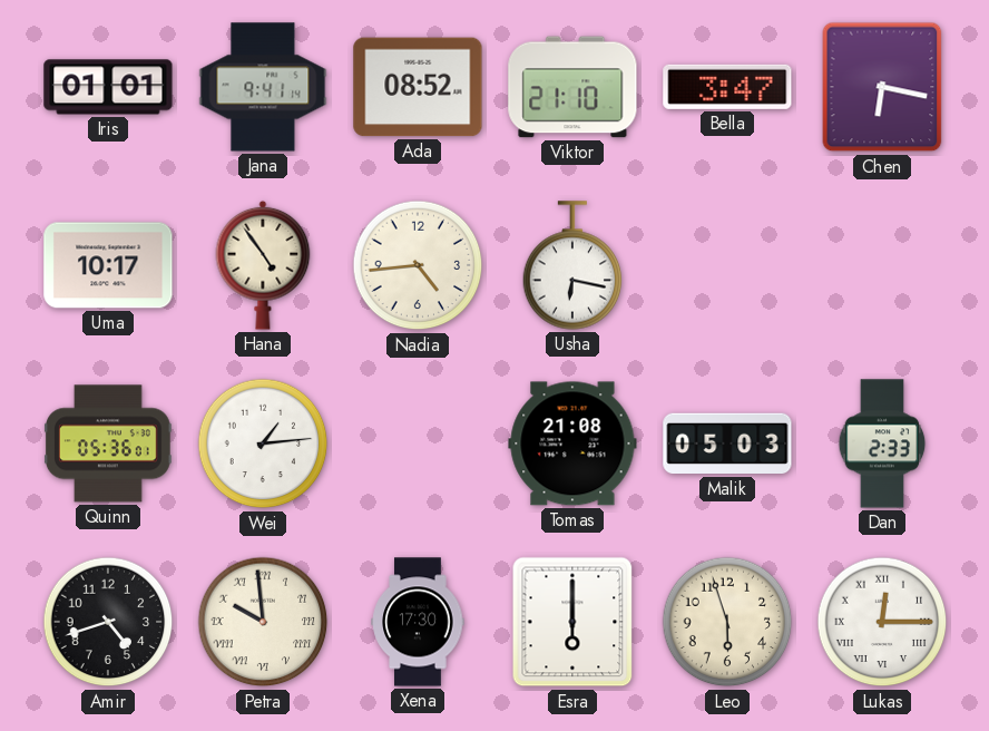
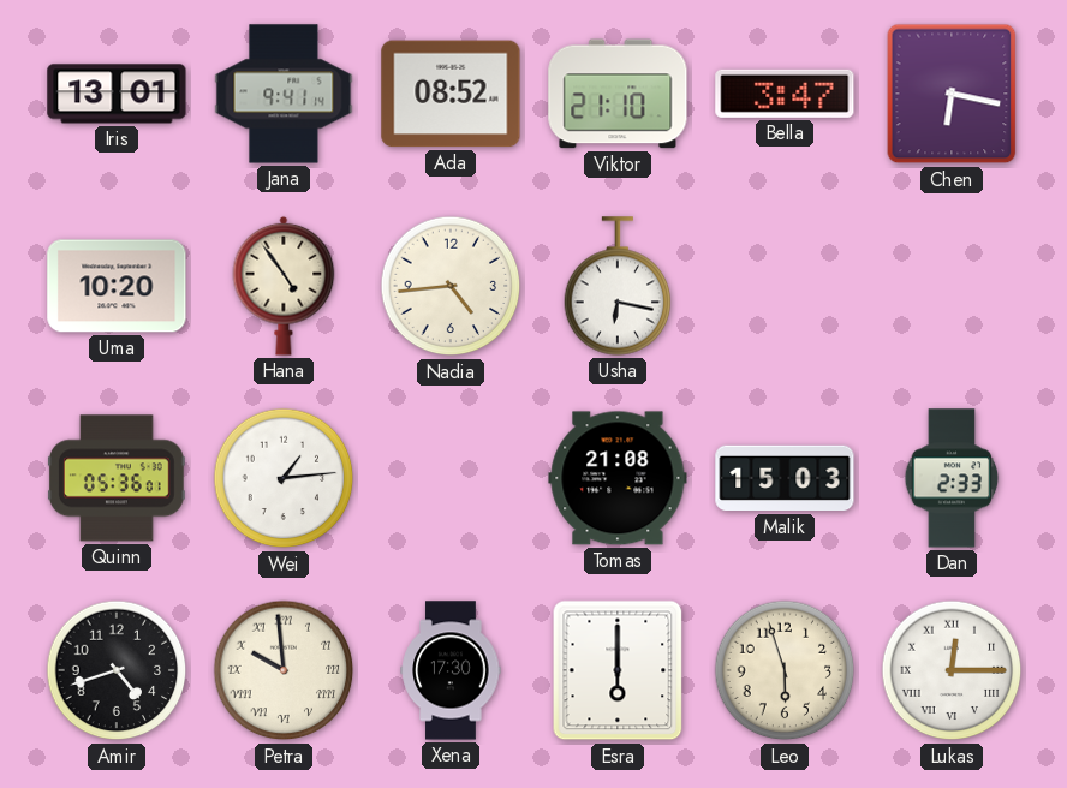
Iris: 01:01 -> 13:01 (117, 94)
Uma: 10:17 -> 10:20 (117, 286)
Malik: 05:03 -> 15:03 (785, 478)
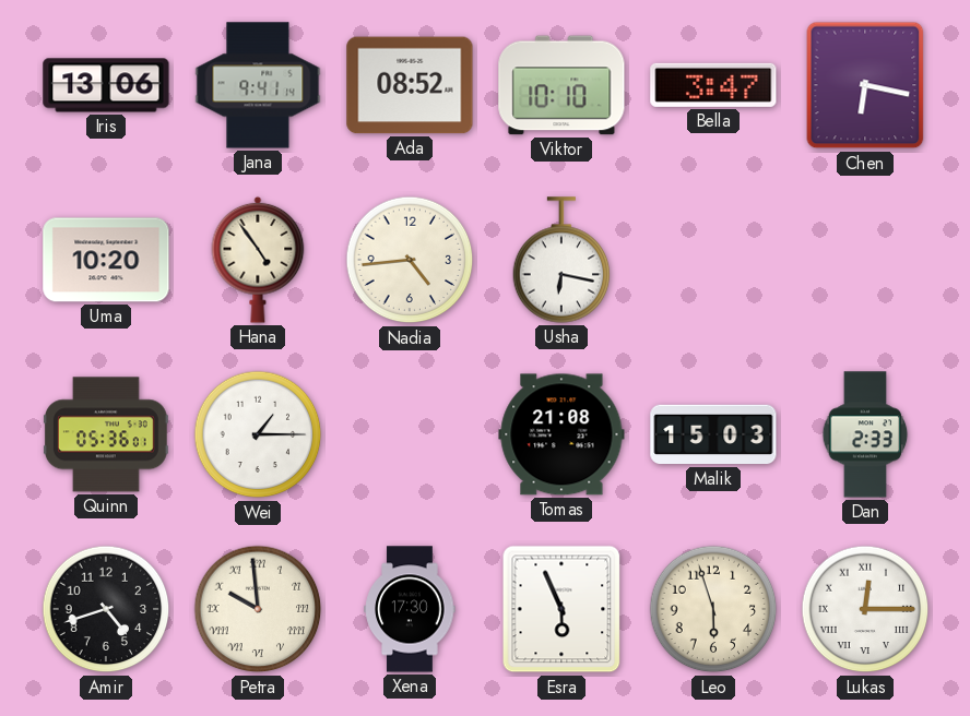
Iris: 13:01 -> 13:06 (106, 85)
Viktor: 21:10 -> 10:10 (561, 85)
Wei: 1:14 -> 1:15 (258, 434)
Esra: 6:00 -> 5:56 (561, 609)
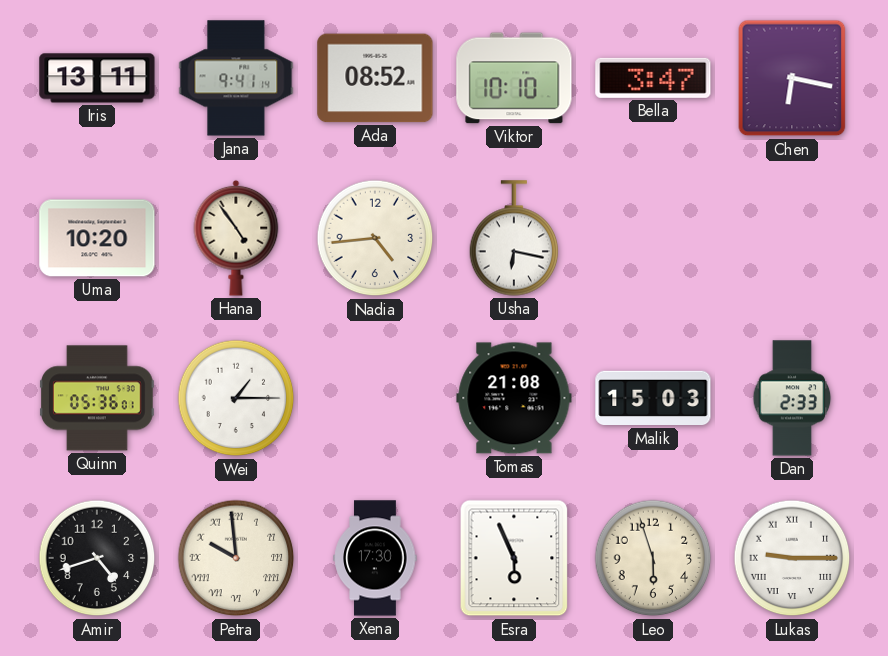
Iris: 13:06 -> 13:11 (97, 78)
Lukas: 12:15 -> 9:15 (792, 558)
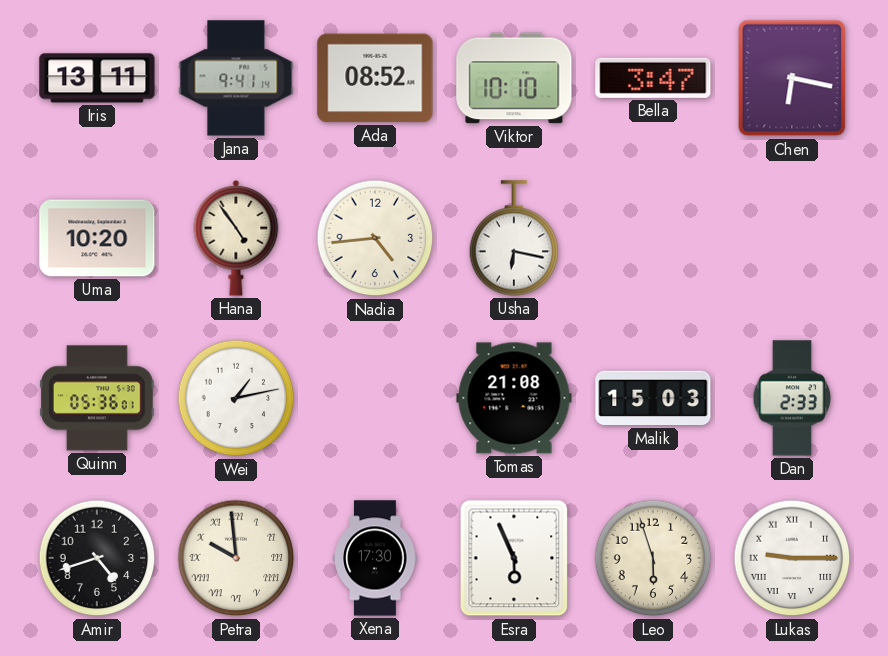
Wei: 1:15 -> 1:13 (236, 398)
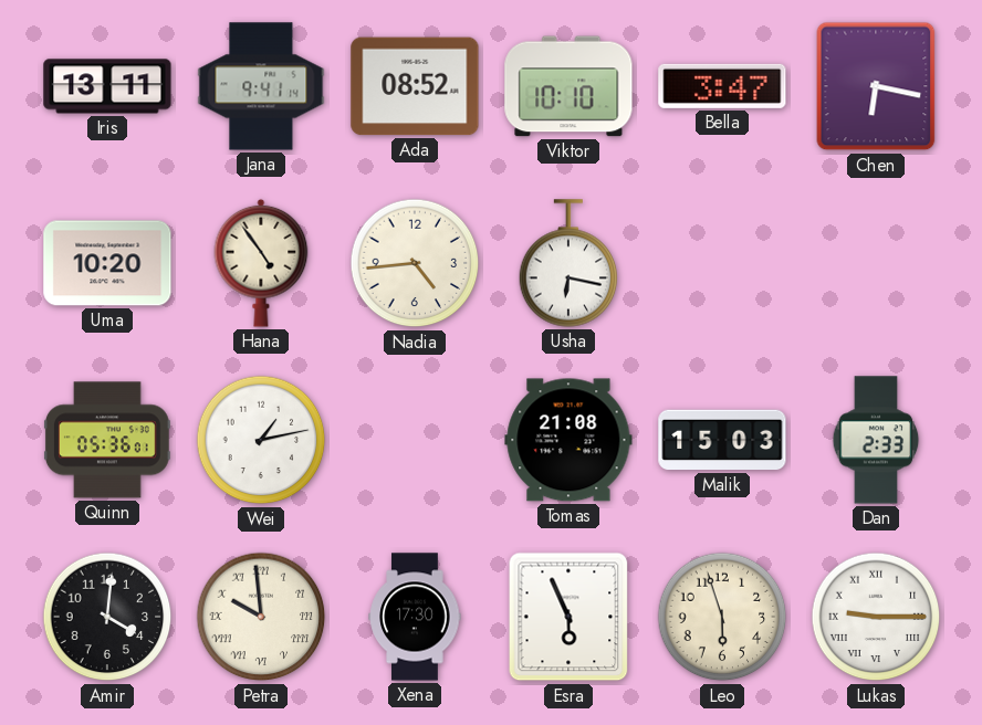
Amir: 4:42 -> 4:01 (107, 617)
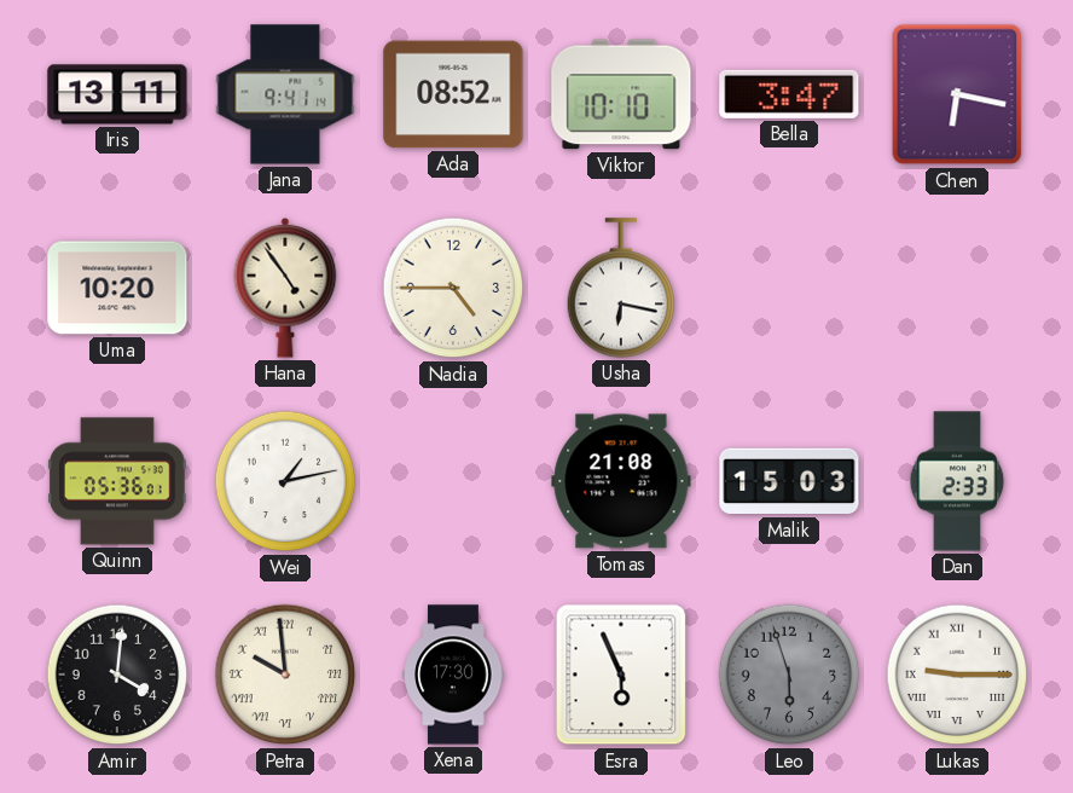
Nadia: 4:44 -> 4:45 (453, 288)
Leo dial: cream -> grey (789, 675)
